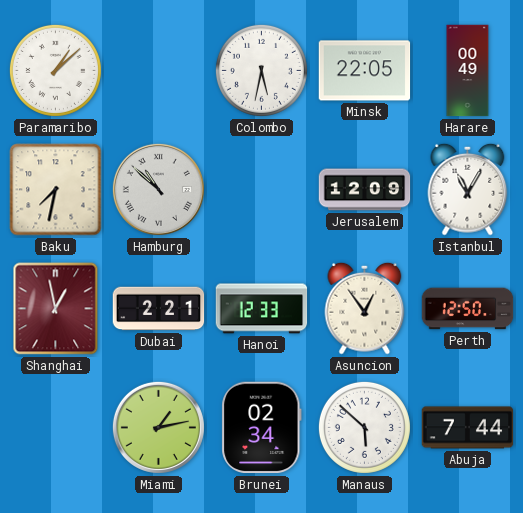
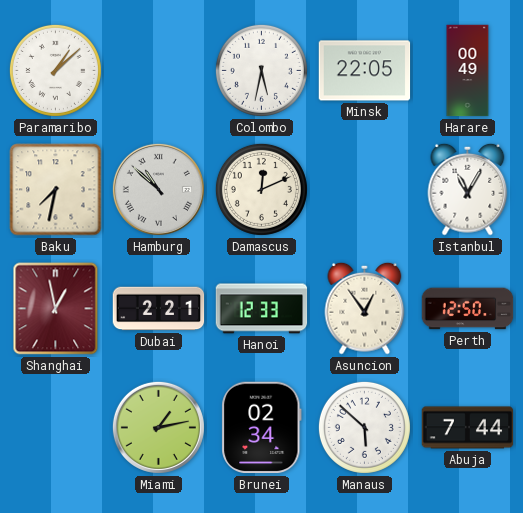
Damascus: none -> 12:11 (261, 189)
Jerusalem: 12:09 -> none (365, 190)
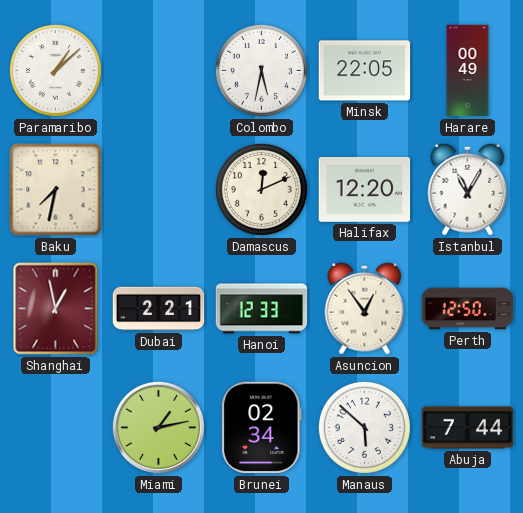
Hamburg: 10:52 -> none (158, 189)
Halifax: none -> 12:20 (365, 190)
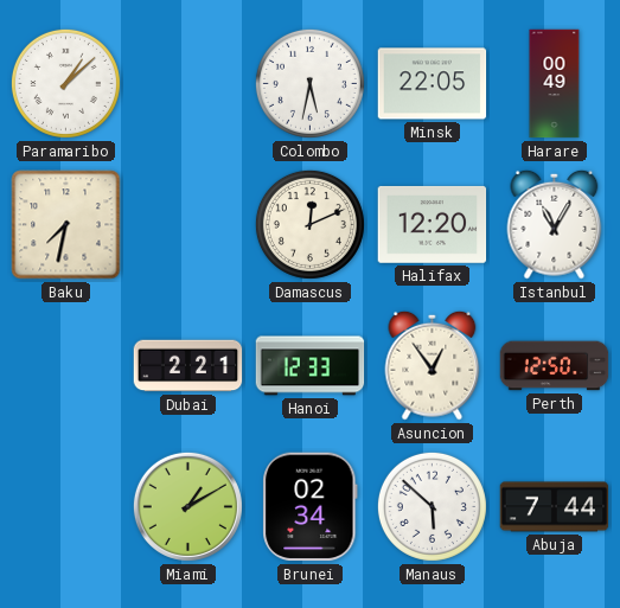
Shanghai: 12:58 -> none (56, 309)
Miami: 1:13 -> 1:10 (187, 506)
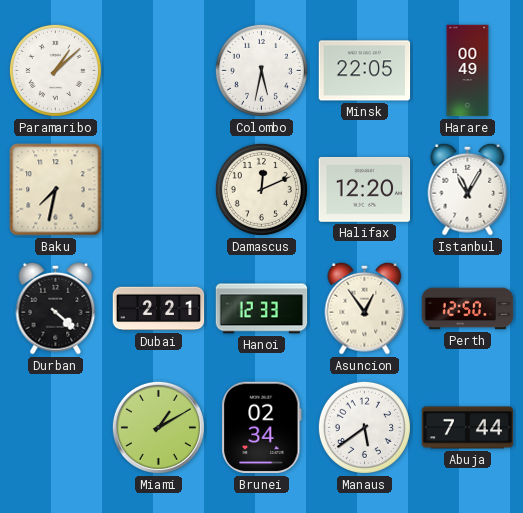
Durban: none -> 4:22 (56, 308)
Manaus: 5:52 -> 5:39 (364, 427)
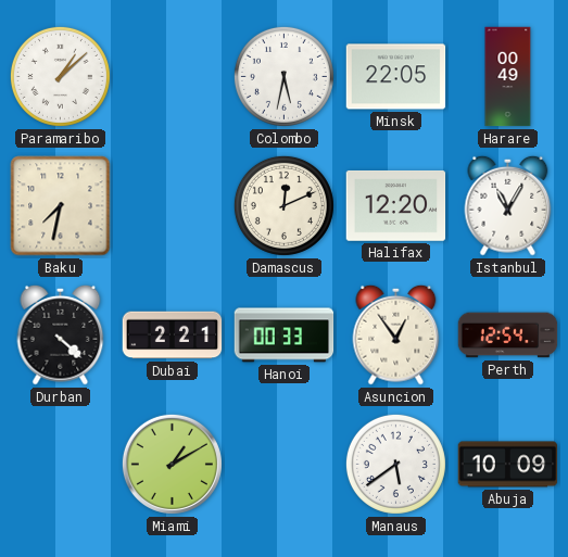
Hanoi: 12:33 -> 00:33 (285, 336)
Perth: 12:50 -> 12:54 (508, 336)
Brunei: 02:34 -> none (262, 428)
Abuja: 7:44 -> 10:09 (508, 465)
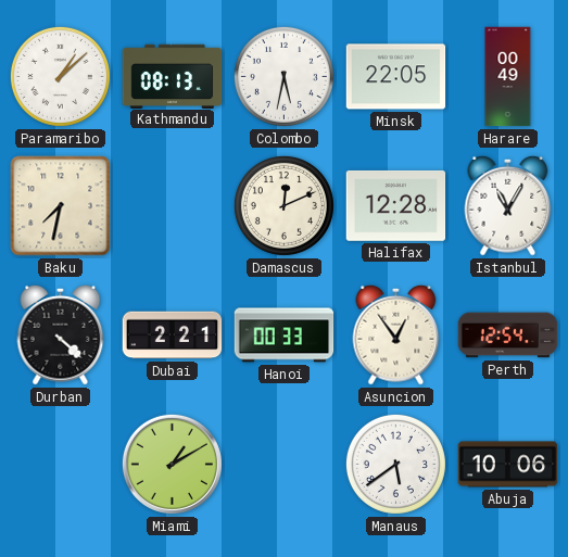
Kathmandu: none -> 08:13 (173, 76)
Halifax: 12:20 -> 12:28 (396, 206)
Abuja: 10:09 -> 10:06 (508, 465)
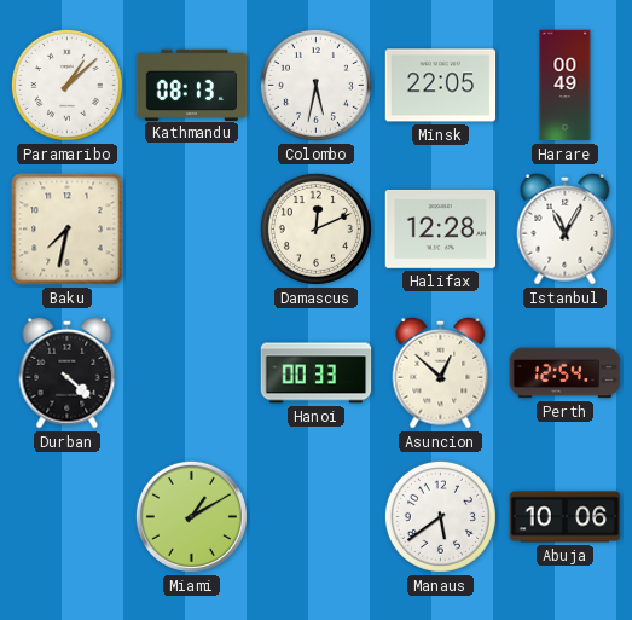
Dubai: 2:21 -> none (173, 336)
Asuncion: 12:54 -> 12:52 (441, 372)
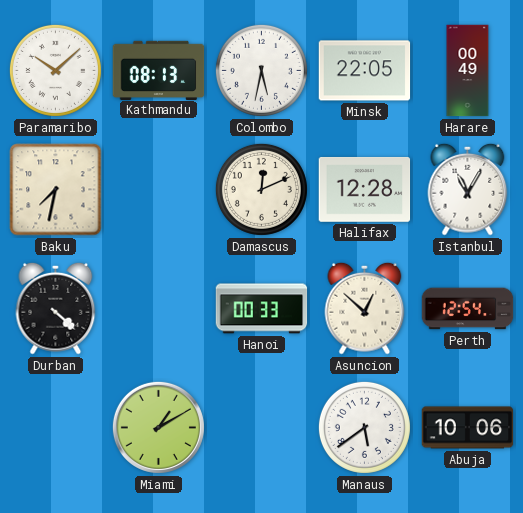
Paramaribo: 1:08 -> 10:08 (55, 70)
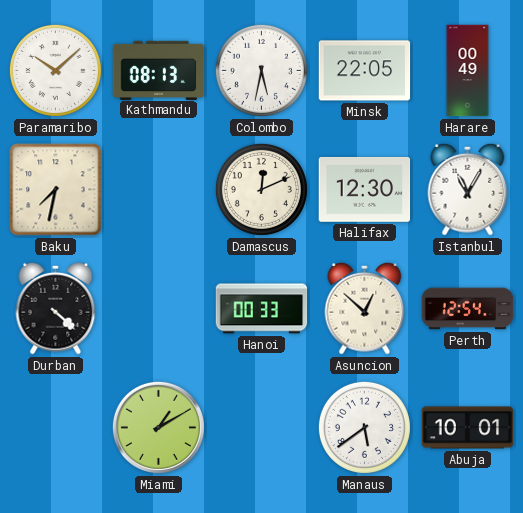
Halifax: 12:28 -> 12:30 (365, 190)
Abuja: 10:06 -> 10:01 (468, 428)
